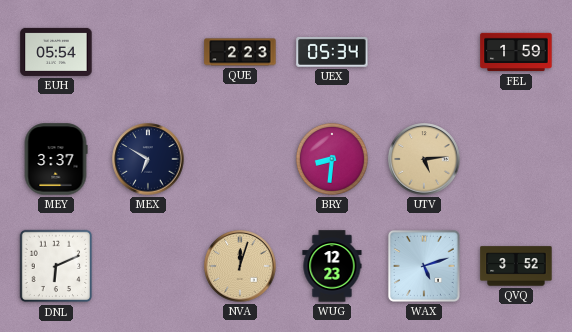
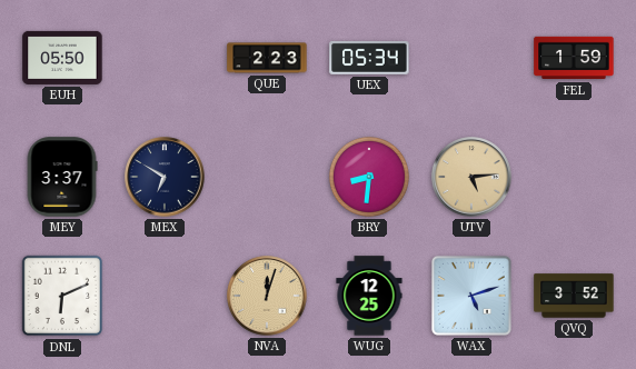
EUH: 05:54 -> 05:50 (62, 58)
WUG: 12:23 -> 12:25 (369, 296)
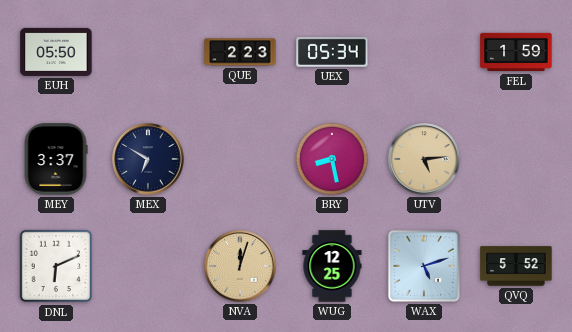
BRY: 8:31 -> 8:28 (332, 159)
QVQ: 3:52 -> 5:52 (516, 266)
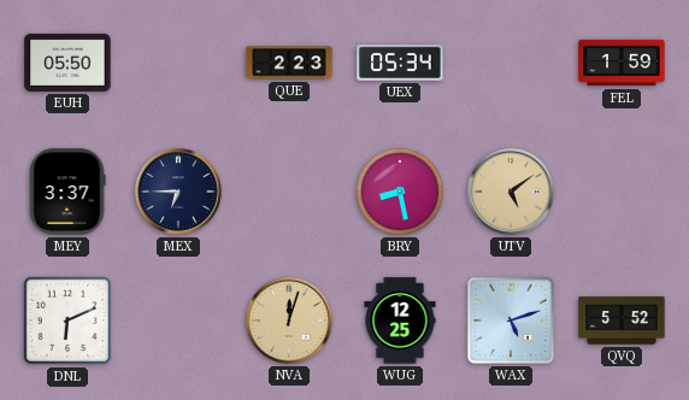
MEX: 6:50 -> 6:45 (178, 192)
UTV: 5:14 -> 5:09 (511, 192)
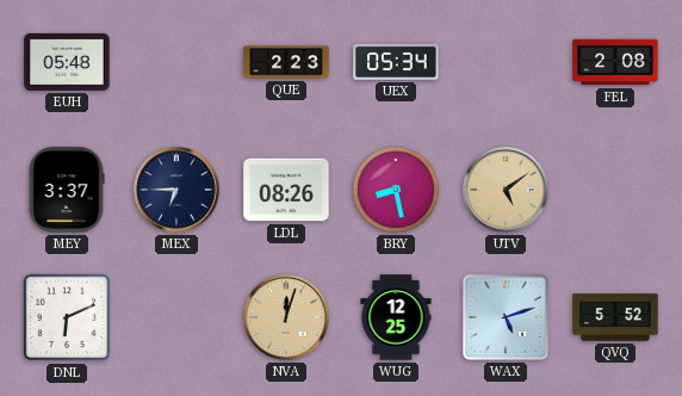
EUH: 05:50 -> 05:48 (67, 62)
FEL: 1:59 -> 2:08 (615, 62)
LDL: none -> 08:26 (286, 190)
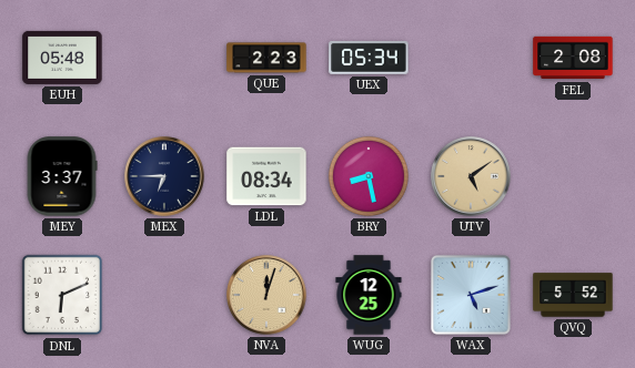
LDL: 08:26 -> 08:34 (266, 176)
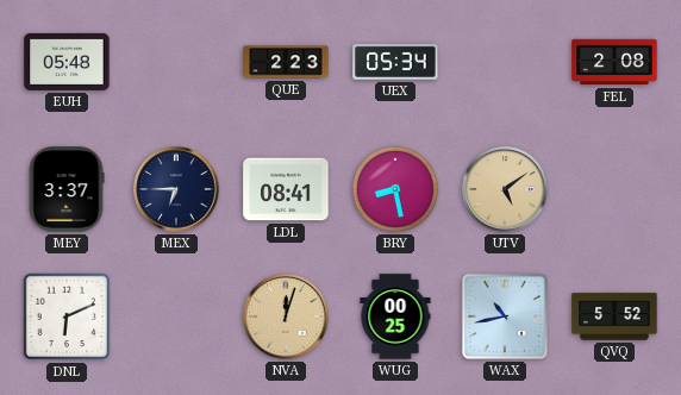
LDL: 08:34 -> 08:41 (286, 189)
WUG: 12:25 -> 00:25 (395, 316)
WAX: 5:12 -> 10:43 (505, 316)
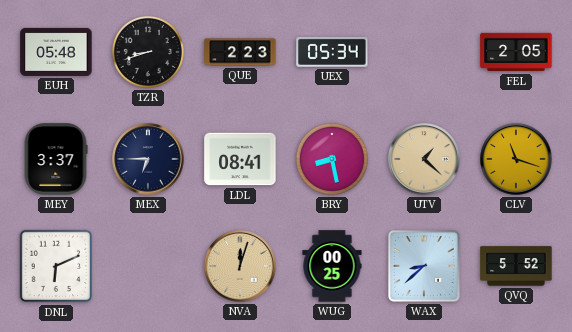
TZR: none -> 8:42 (148, 52)
FEL: 2:08 -> 2:05 (516, 52)
UTV: 5:09 -> 1:22 (424, 159)
CLV: none -> 11:18 (516, 159)
WAX: 10:43 -> 8:38 (424, 266)
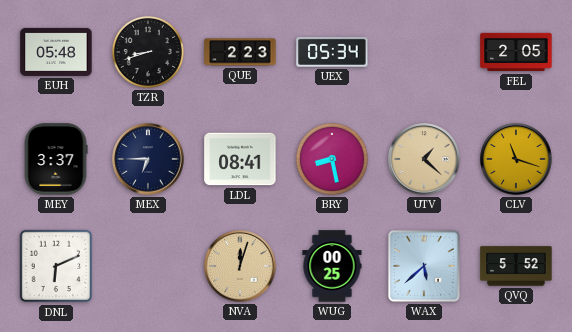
WAX: 8:38 -> 5:38 (424, 266)
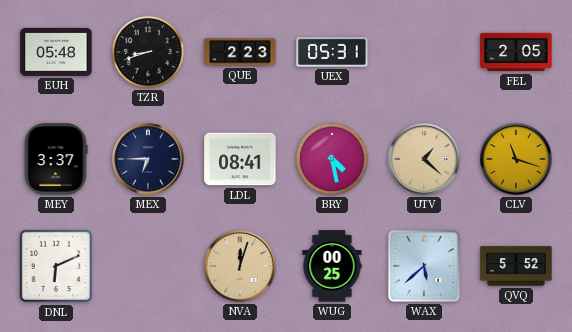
UEX: 05:34 -> 05:31 (332, 52)
BRY: 8:28 -> 4:28 (332, 159)
